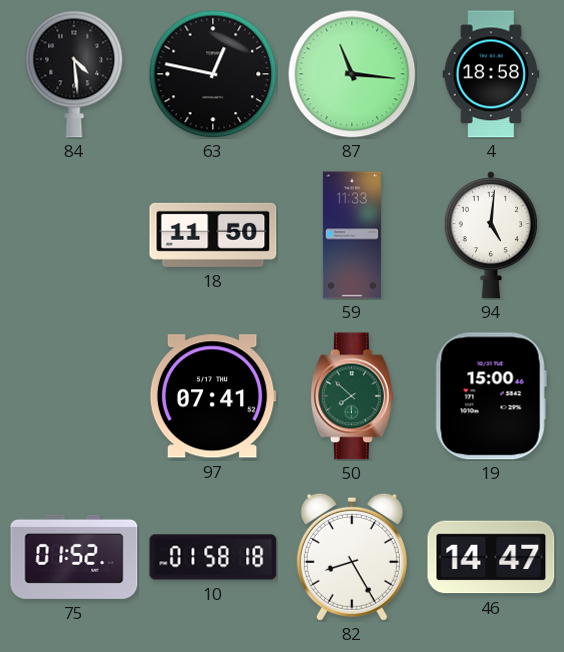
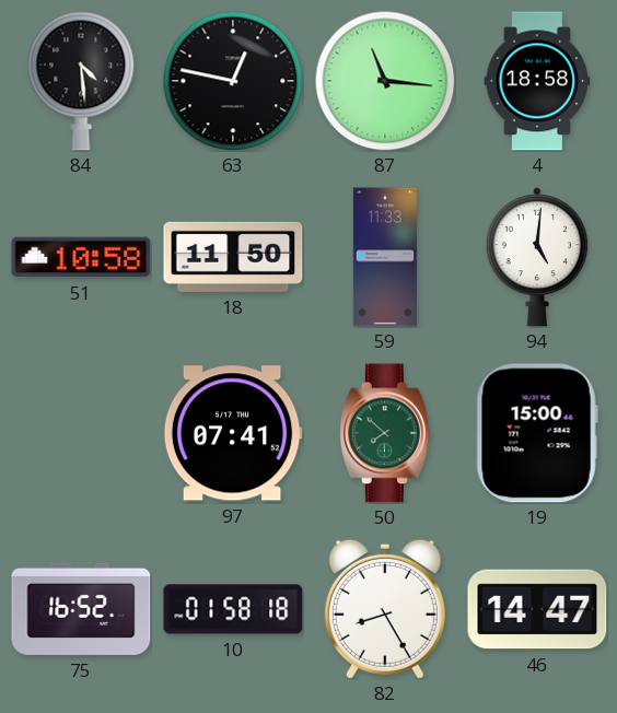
51: none -> 10:58 (81, 257)
75: 01:52 -> 16:52 (81, 609)
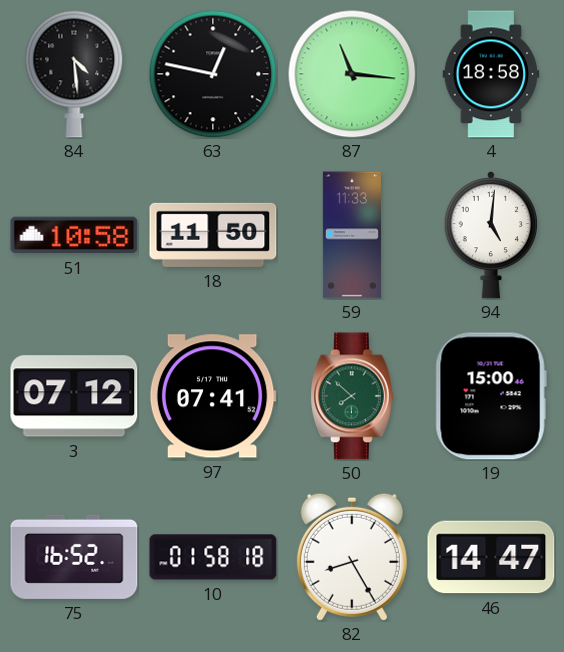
3: none -> 07:12 (74, 396)
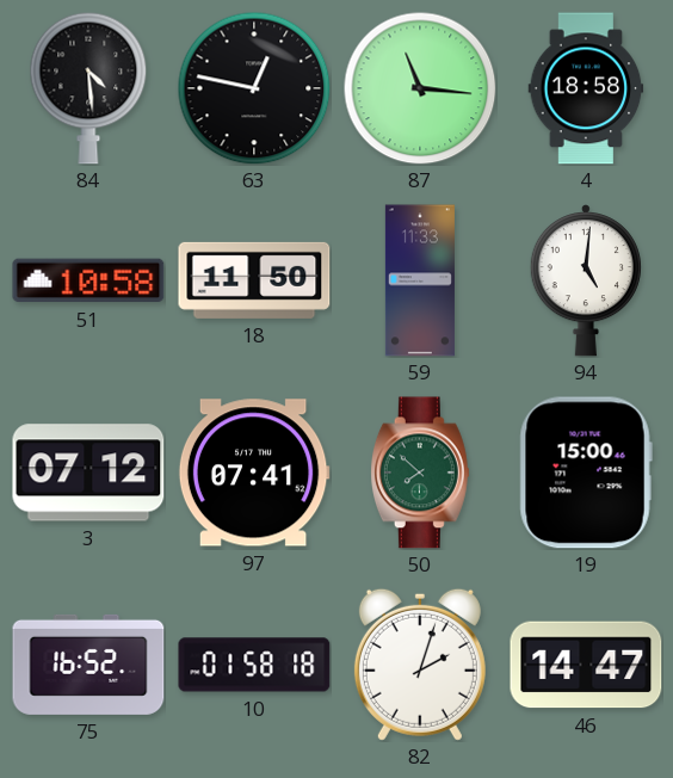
82: 8:25 -> 2:03 (420, 665)
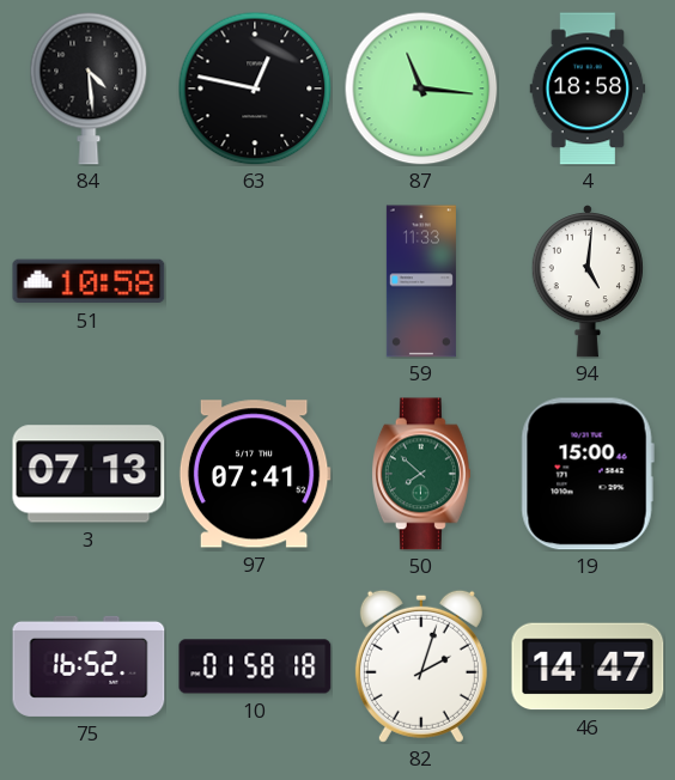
18: 11:50 -> none (254, 280)
3: 07:12 -> 07:13 (89, 474)
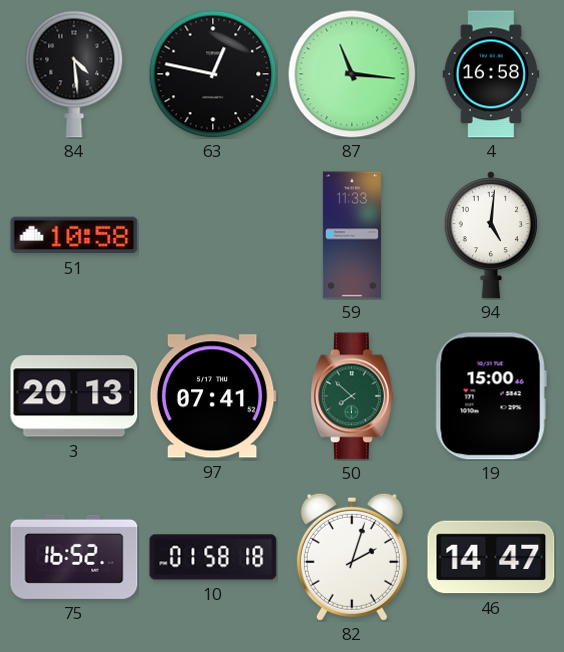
4: 18:58 -> 16:58 (491, 74)
3: 07:13 -> 20:13 (74, 396)
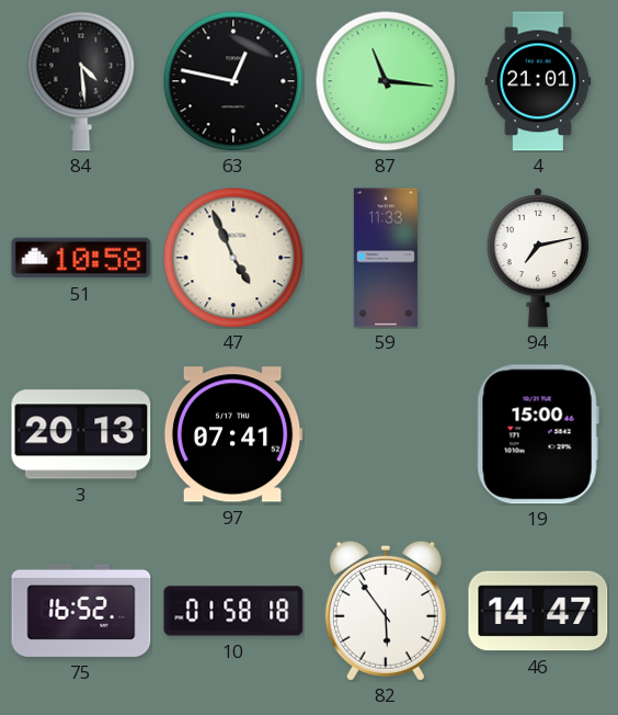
4: 16:58 -> 21:01 (538, 81)
47: none -> 4:56 (233, 258)
94: 5:01 -> 7:13 (538, 259)
50: 7:52 -> none (352, 396)
82: 2:03 -> 5:54 (386, 611)
